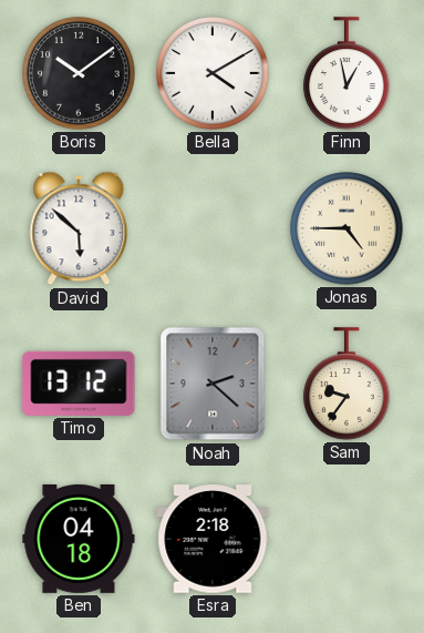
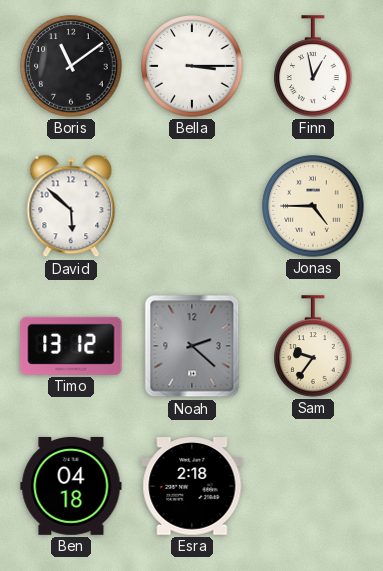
Boris: 10:09 -> 11:09 (71, 66)
Bella: 4:10 -> 3:15 (192, 66)
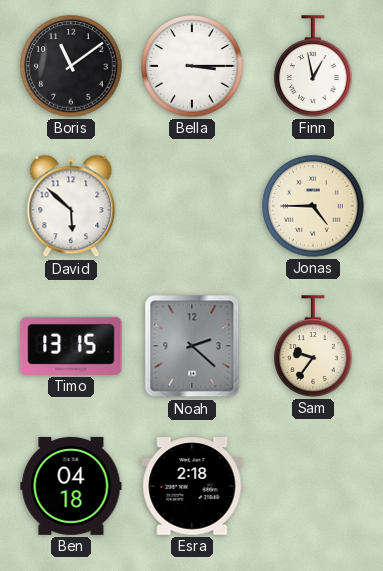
Timo: 13:12 -> 13:15 (71, 346)
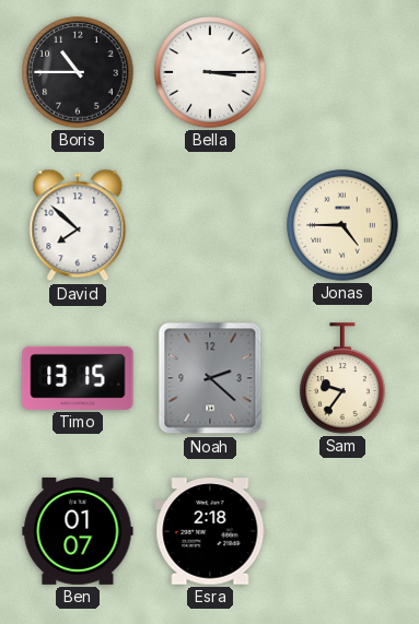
Boris: 11:09 -> 10:45 (78, 72)
Finn: 12:58 -> none (313, 66)
David: 5:52 -> 7:52 (78, 225)
Ben: 04:18 -> 01:07 (78, 531)
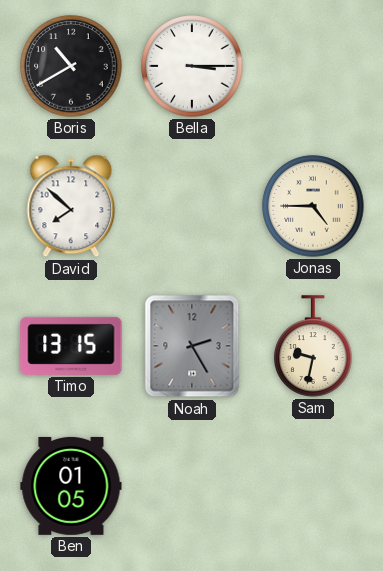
Boris: 10:45 -> 10:40 (71, 66)
Noah: 2:22 -> 2:25 (192, 346)
Sam: 9:36 -> 9:32 (313, 346)
Ben: 01:07 -> 01:05 (71, 486)
Esra: 2:18 -> none (210, 531)
